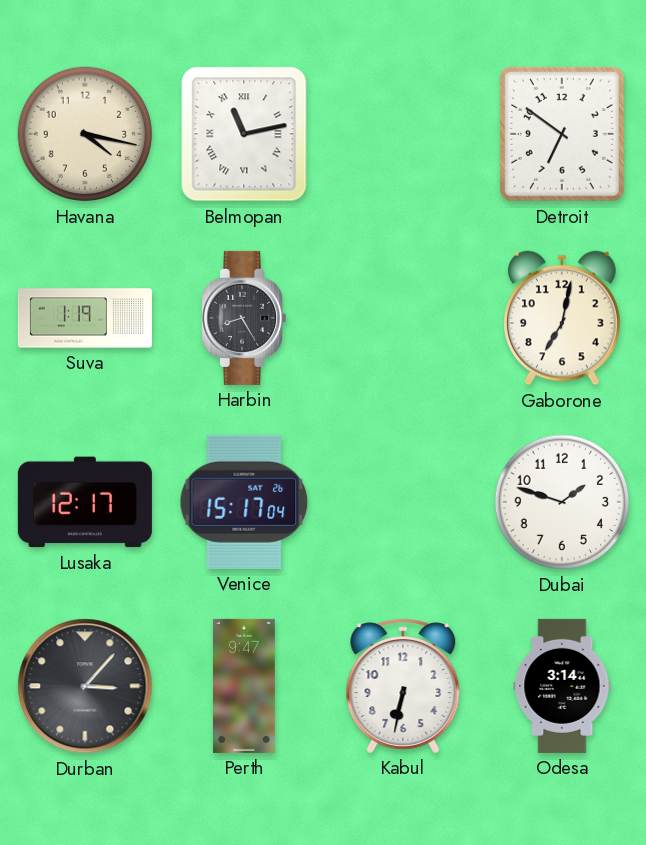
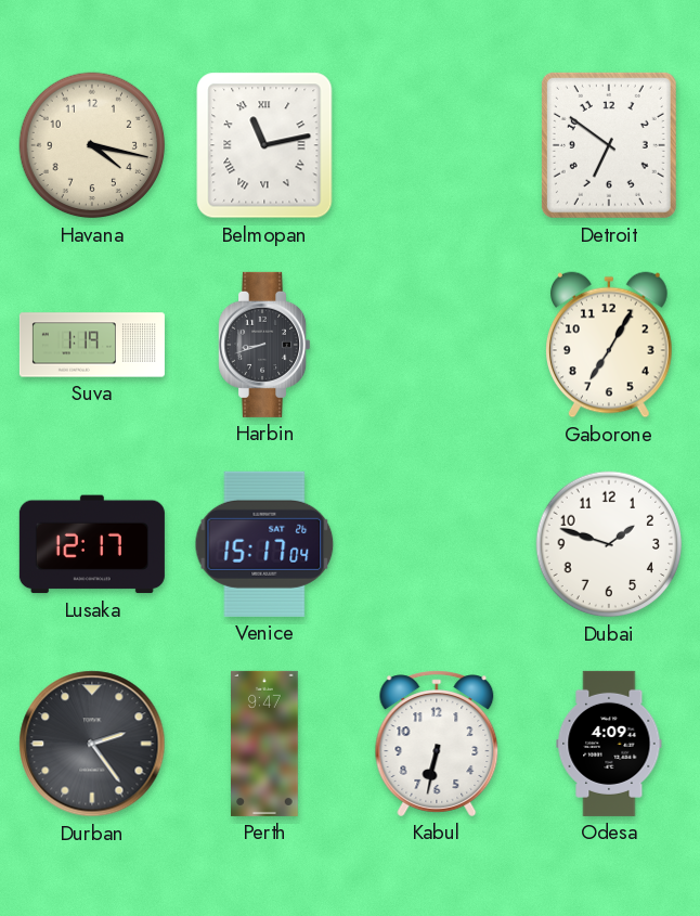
Harbin: 8:25 -> 8:42 (264, 345)
Gaborone: 7:02 -> 7:05 (610, 345)
Durban: 3:07 -> 2:24 (92, 744)
Odesa: 3:14 -> 4:09 (609, 744)
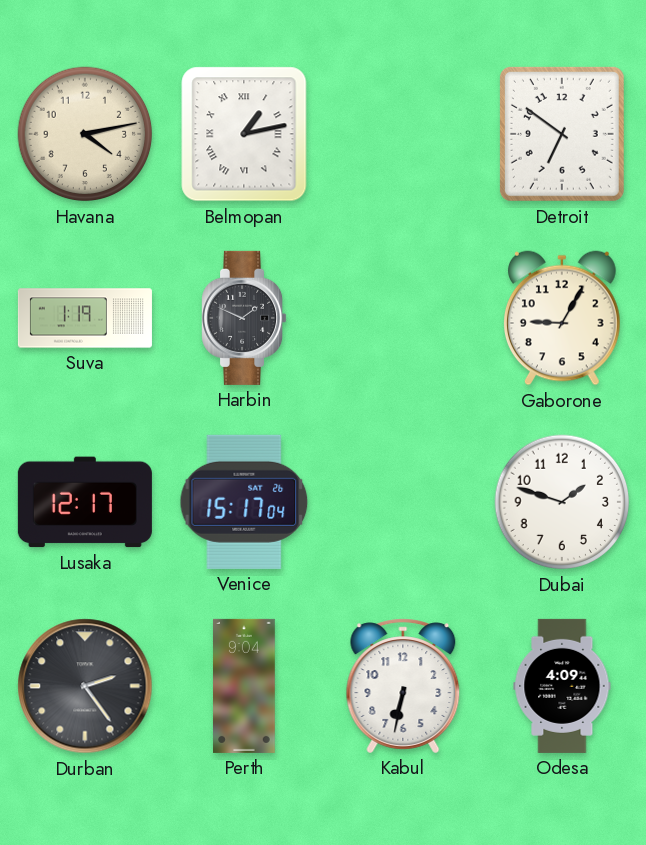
Havana: 4:17 -> 4:13 (85, 134)
Belmopan: 11:13 -> 1:13 (244, 134)
Harbin: 8:42 -> 1:49 (244, 318)
Gaborone: 7:05 -> 9:05 (563, 318)
Perth: 9:47 -> 9:04 (245, 686)
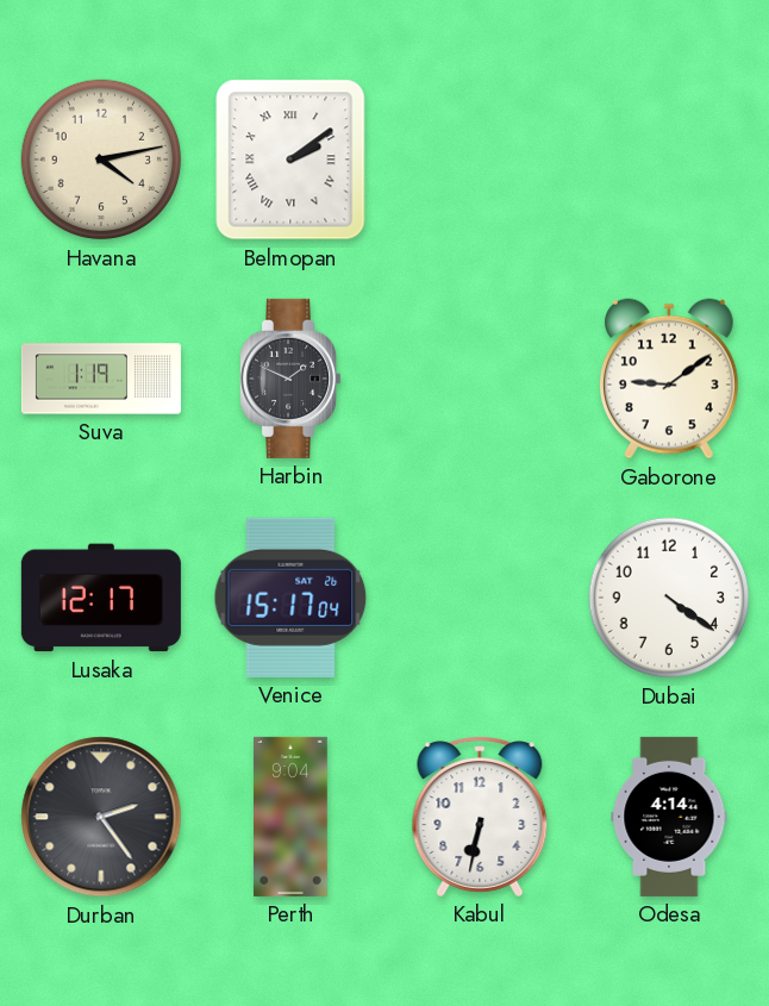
Belmopan: 1:13 -> 2:09 (290, 160)
Detroit: 6:51 -> none (562, 134)
Gaborone: 9:05 -> 9:09 (670, 379)
Dubai: 1:48 -> 4:21 (669, 598)
Odesa: 4:09 -> 4:14 (669, 817)
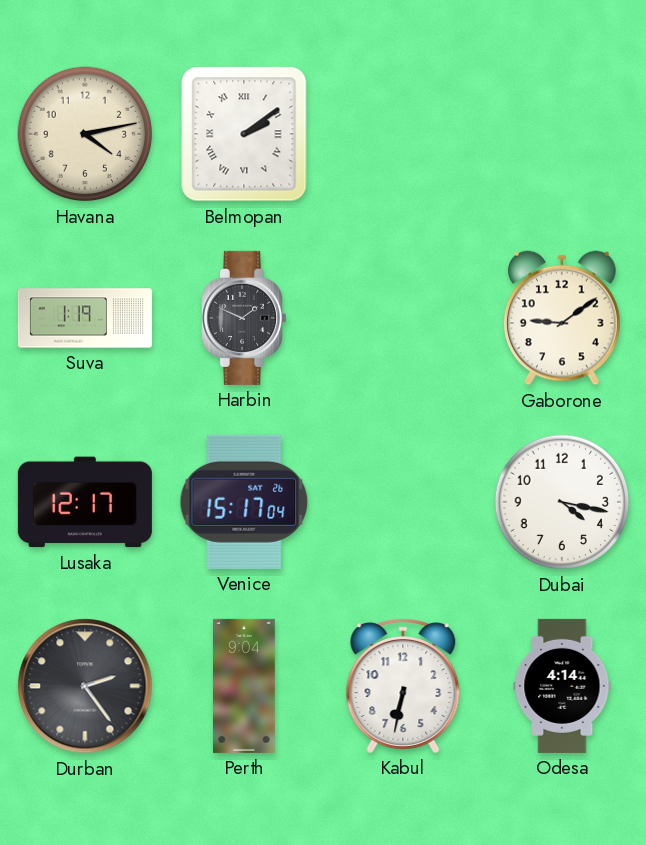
Dubai: 4:21 -> 4:17 (562, 502)
